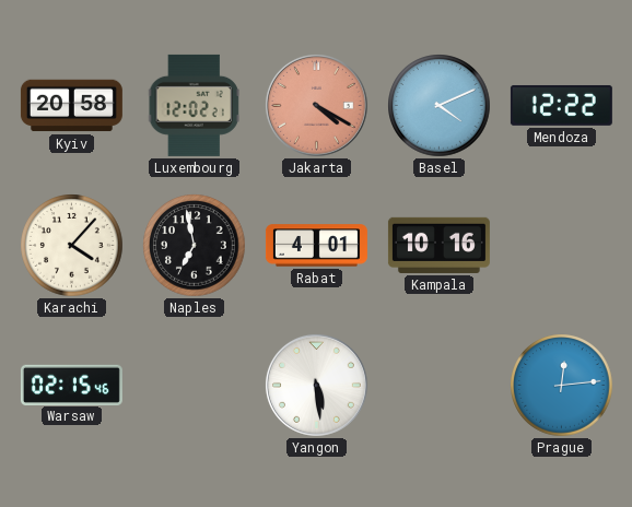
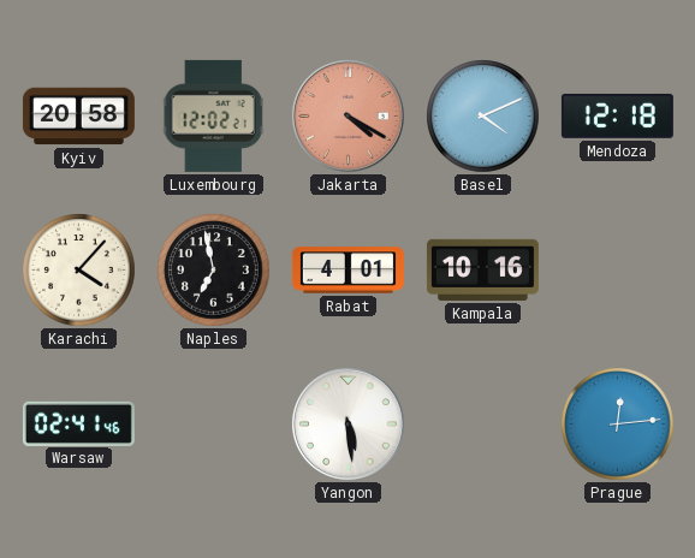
Mendoza: 12:22 -> 12:18 (617, 115)
Warsaw: 02:15 -> 02:41 (78, 423)
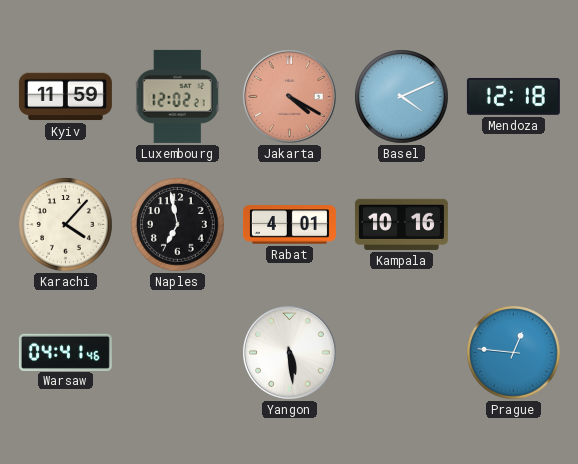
Kyiv: 20:58 -> 11:59 (65, 97)
Warsaw: 02:41 -> 04:41 (65, 352)
Prague: 12:14 -> 12:46 (514, 353)
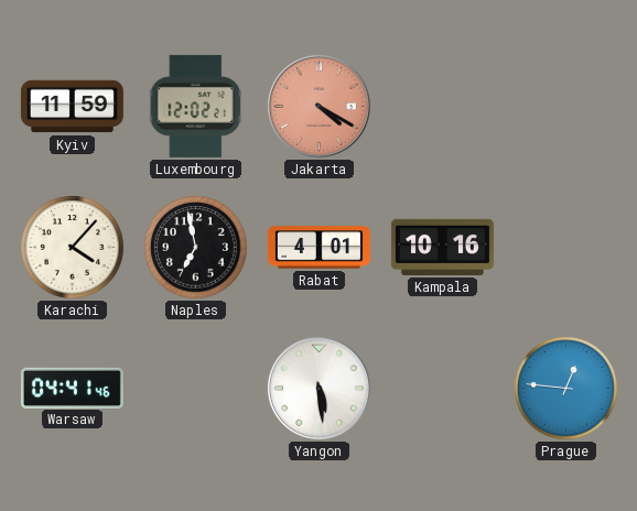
Basel: 4:11 -> none (402, 97)
Mendoza: 12:18 -> none (513, 96)
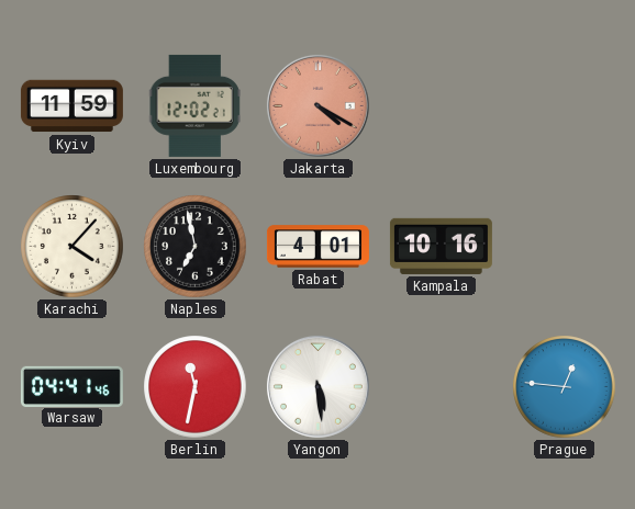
Berlin: none -> 11:32 (196, 387)
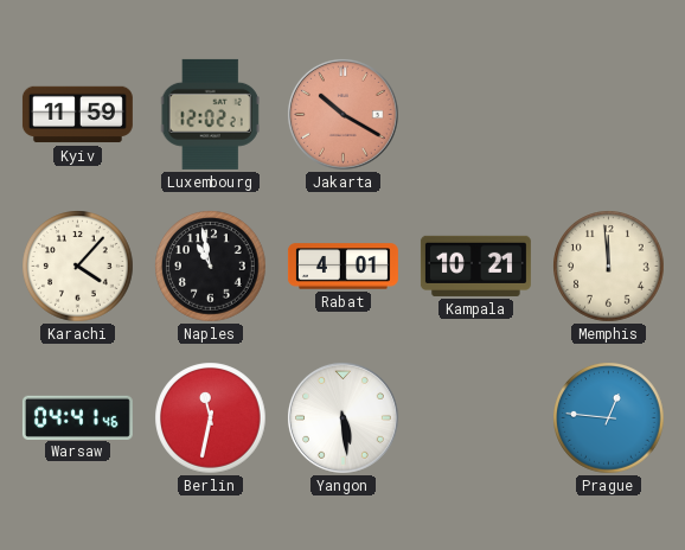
Jakarta: 4:20 -> 10:20 (342, 114)
Naples: 6:58 -> 10:58 (211, 267)
Kampala: 10:16 -> 10:21 (475, 266)
Memphis: none -> 11:59 (609, 267)
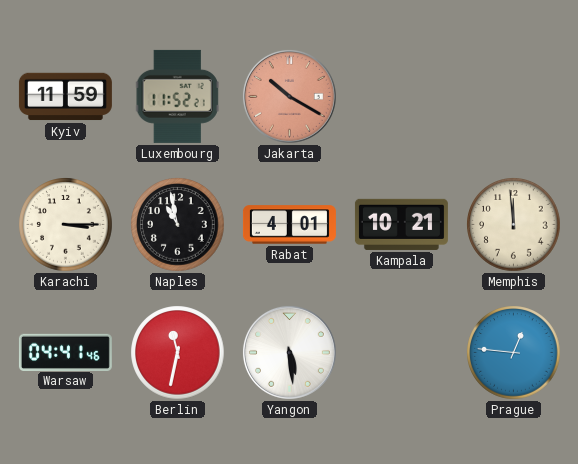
Luxembourg: 12:02 -> 11:52 (177, 96)
Karachi: 4:07 -> 3:15 (66, 225)
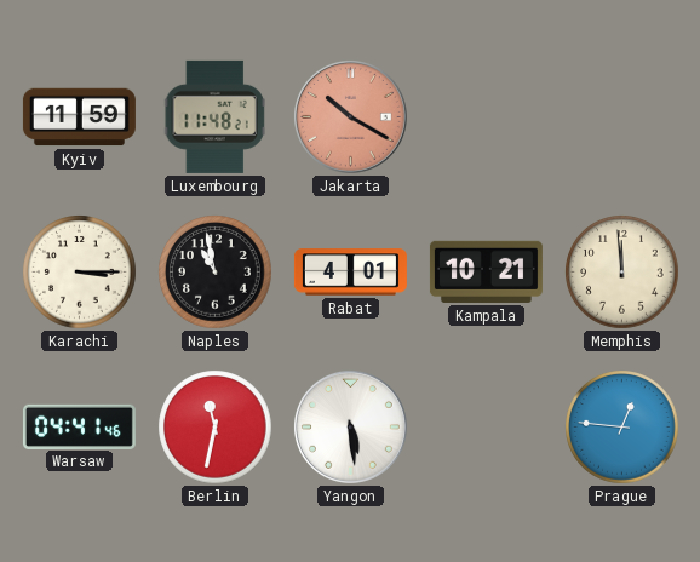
Luxembourg: 11:52 -> 11:48 (214, 116)
